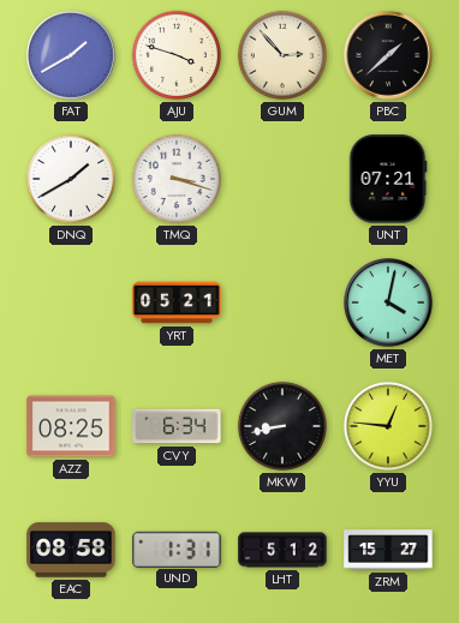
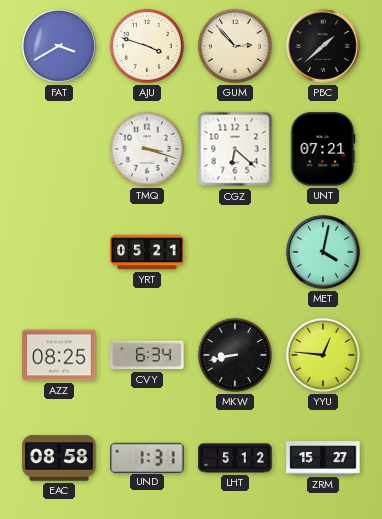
FAT: 1:40 -> 3:40 (59, 46)
DNQ: 1:40 -> none (71, 179)
CGZ: none -> 6:22 (235, 149)
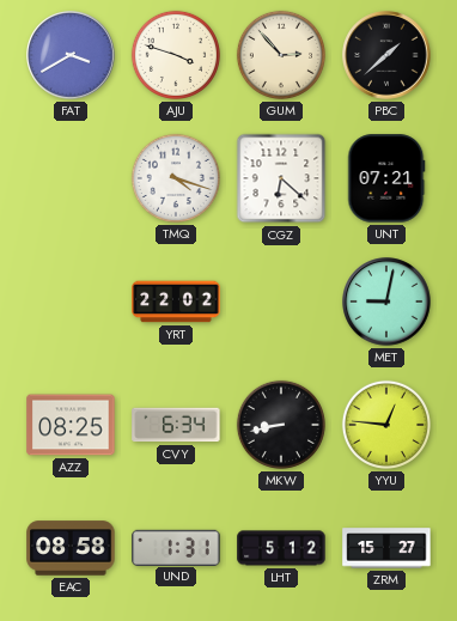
TMQ: 3:18 -> 4:18 (176, 178)
YRT: 05:21 -> 22:02 (176, 302)
MET: 4:02 -> 9:02 (386, 302)
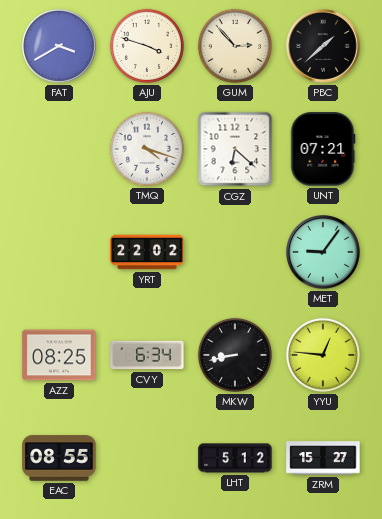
MET: 9:02 -> 9:06 (323, 252)
EAC: 08:58 -> 08:55 (59, 458)
UND: 1:31 -> none (176, 547)
